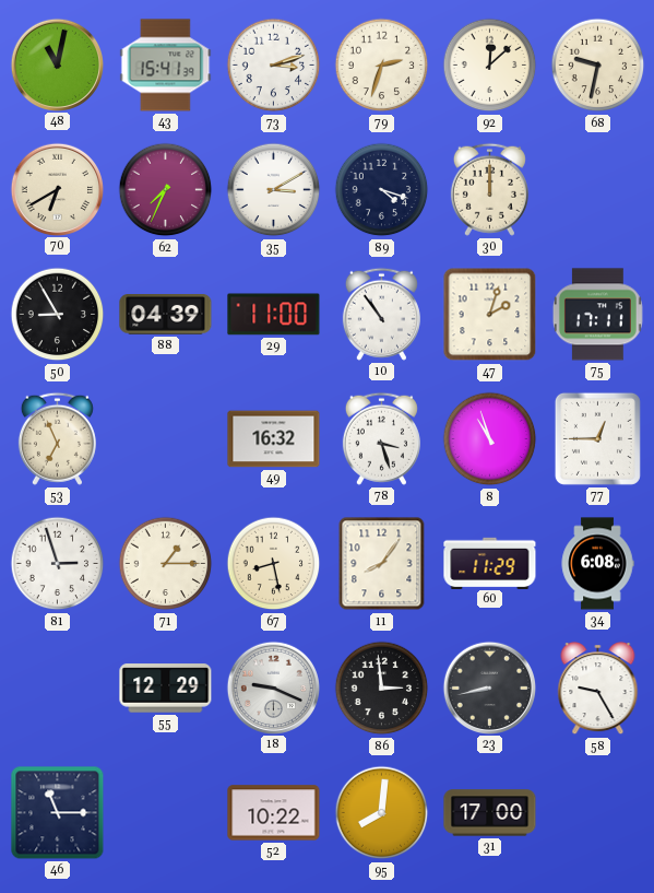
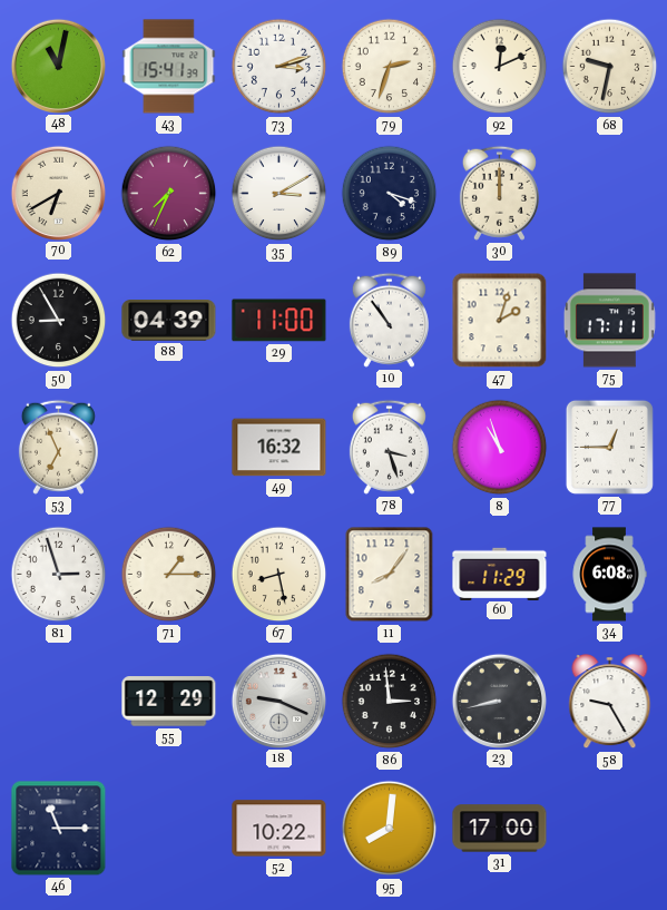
92: 12:08 -> 12:11 (500, 67)
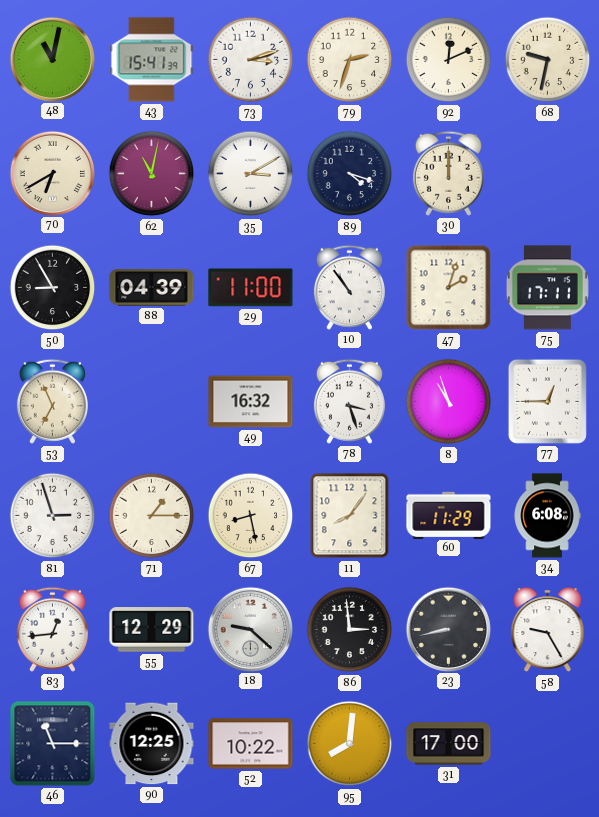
62: 7:34 -> 11:02 (152, 174)
83: none -> 12:44 (52, 629)
18: 9:19 -> 9:22 (250, 629)
90: none -> 12:25 (152, 744)
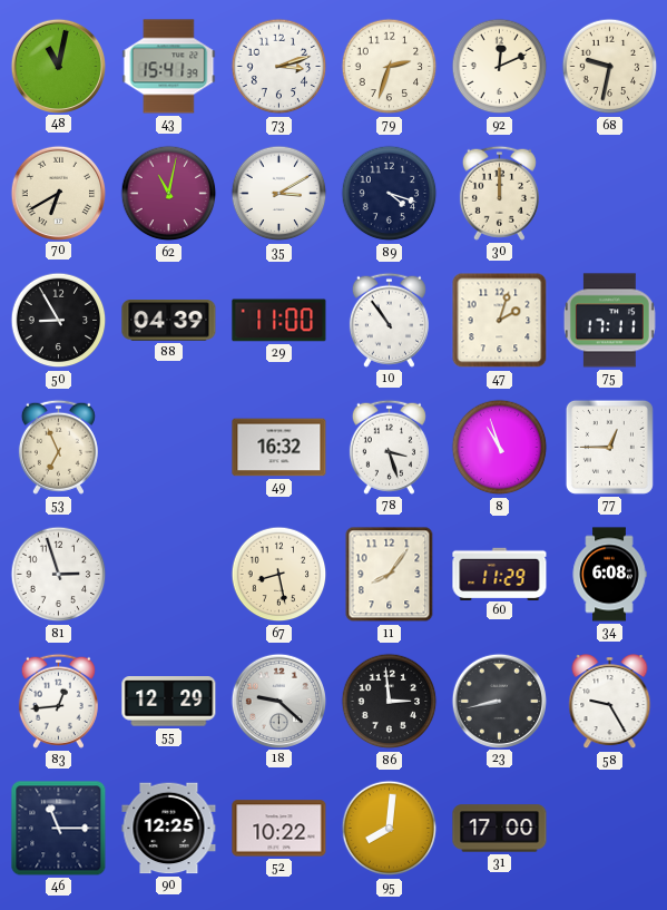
71: 1:15 -> none (152, 516)
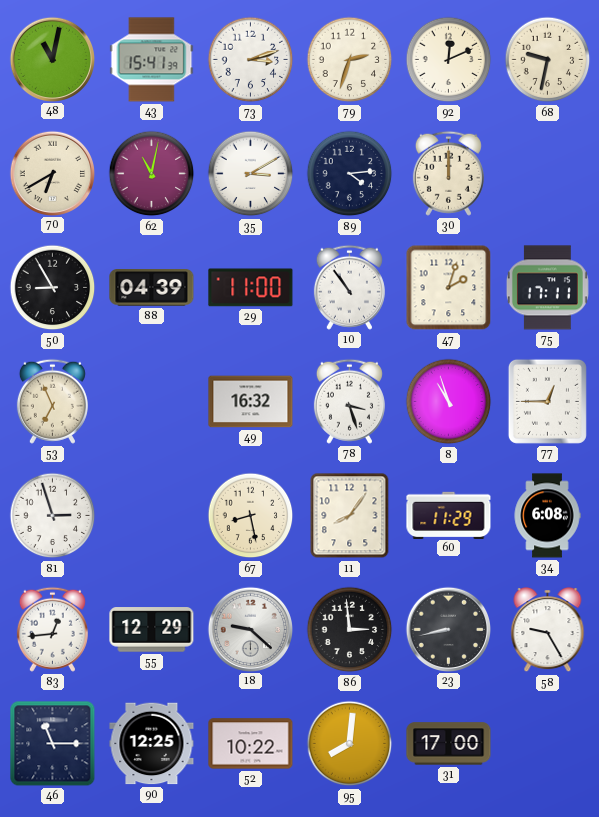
89: 4:18 -> 4:14 (350, 174)
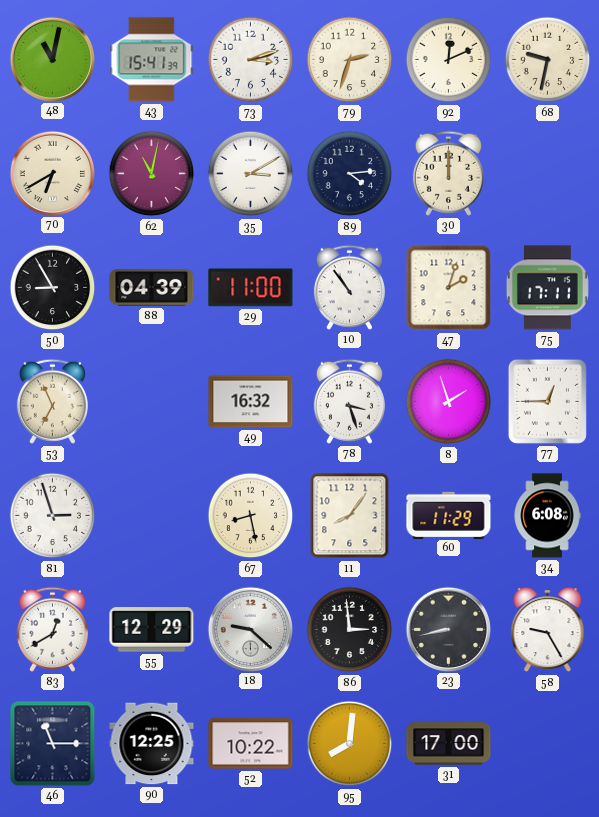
8: 10:57 -> 1:57 (449, 402)
83: 12:44 -> 12:40 (52, 629)
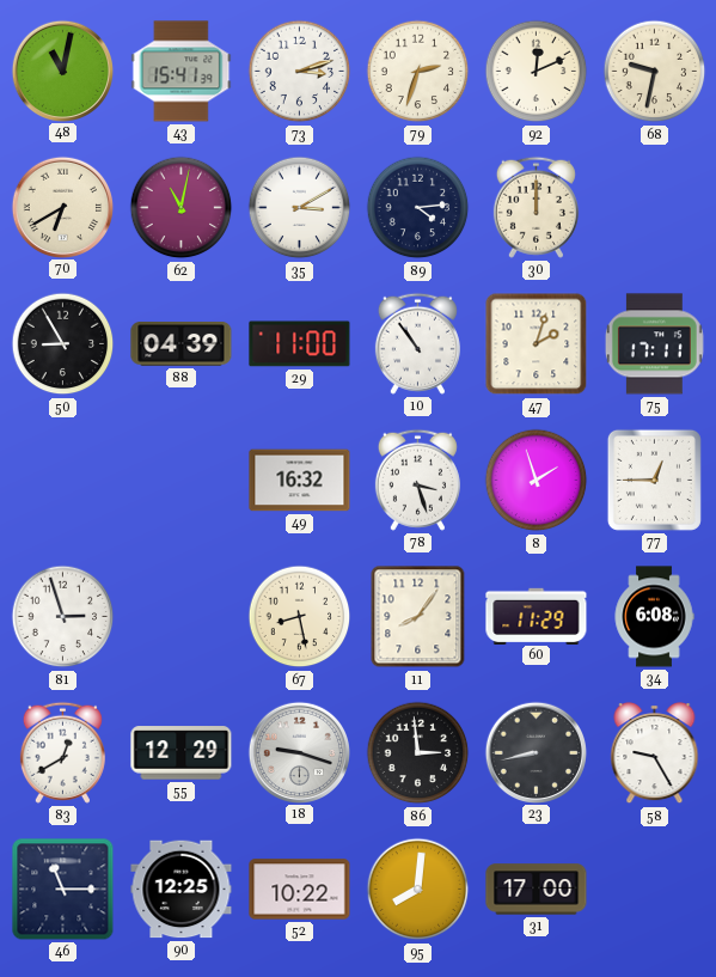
53: 6:56 -> none (52, 401)
18: 9:22 -> 9:18 (299, 752)
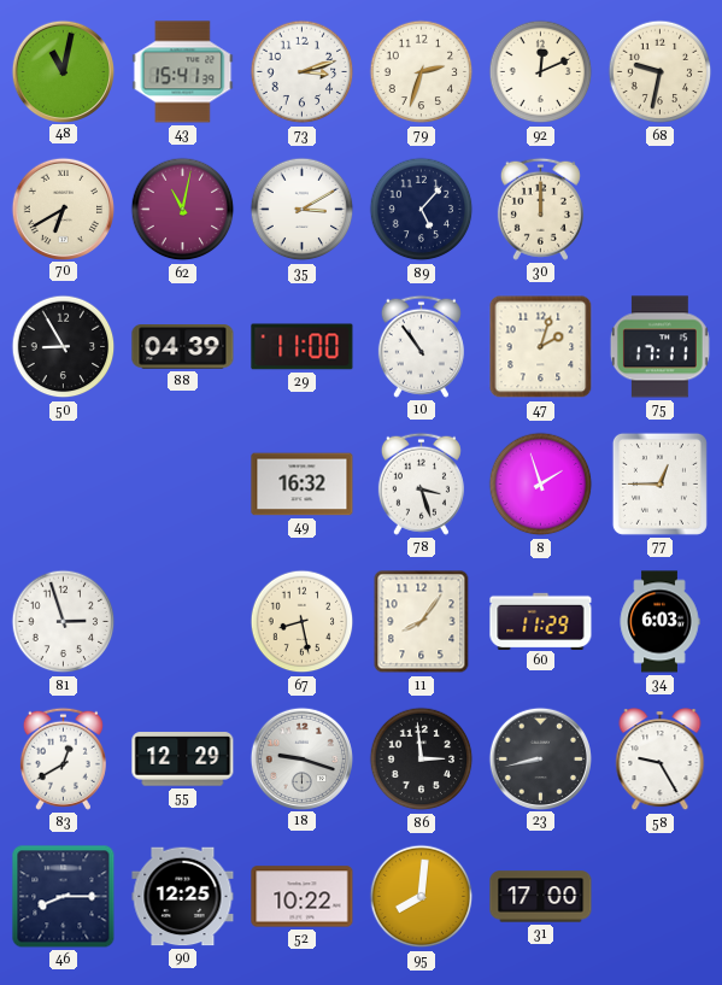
89: 4:14 -> 5:07 (422, 210)
34: 6:08 -> 6:03 (659, 622)
46: 11:15 -> 8:15 (64, 897)
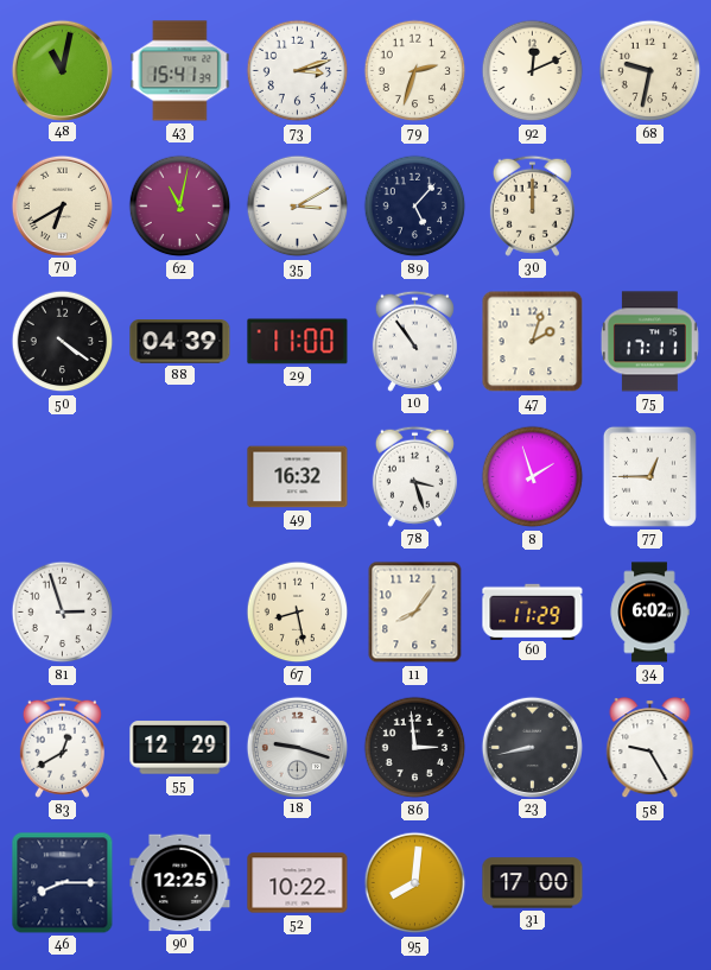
50: 8:55 -> 4:21 (63, 342)
34: 6:03 -> 6:02 (649, 613)
